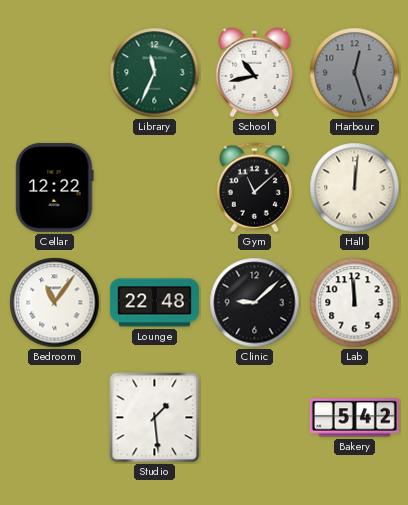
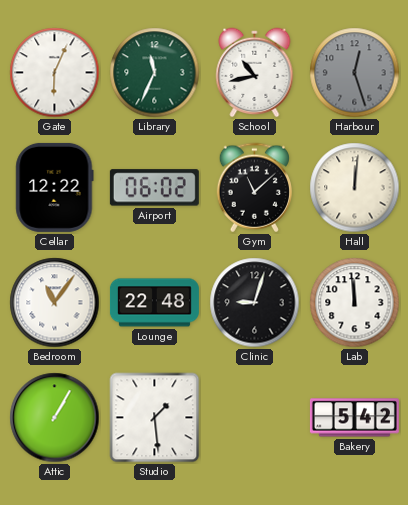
Gate: none -> 6:04 (55, 73)
Airport: none -> 06:02 (154, 188)
Clinic: 9:08 -> 9:03 (255, 303)
Attic: none -> 1:05 (55, 418)
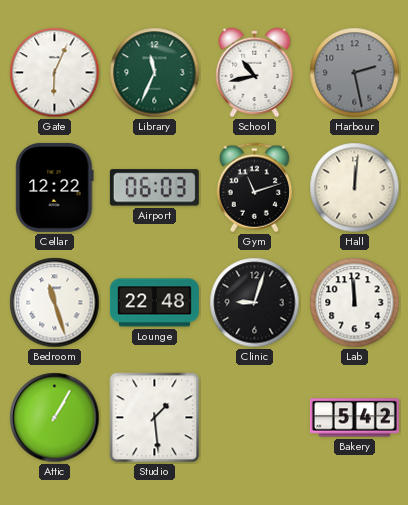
Harbour: 12:27 -> 2:28 (355, 73)
Airport: 06:02 -> 06:03 (154, 188)
Gym: 11:08 -> 11:12 (254, 188)
Bedroom: 11:06 -> 11:27 (55, 303)
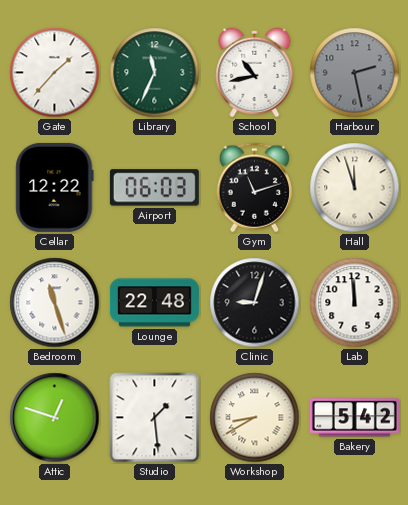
Gate: 6:04 -> 1:37 (55, 73)
Hall: 12:01 -> 11:57 (355, 188)
Attic: 1:05 -> 12:48 (55, 418)
Workshop: none -> 8:40 (255, 418)
